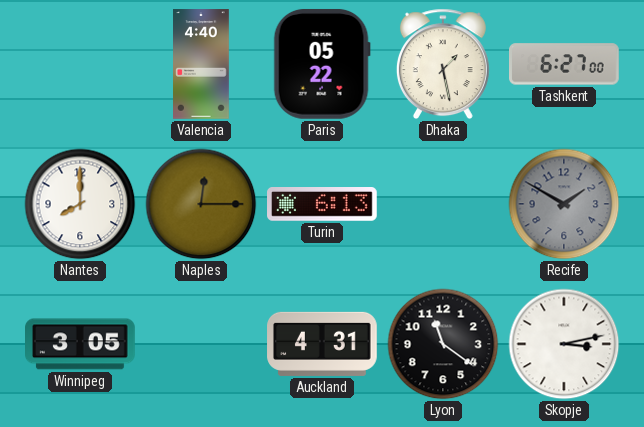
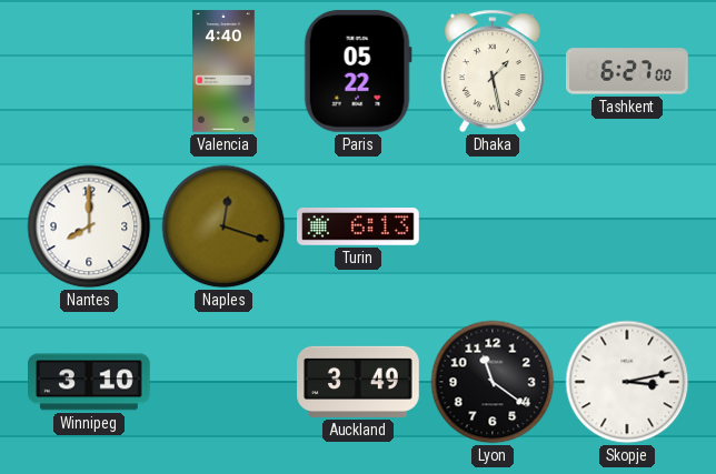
Naples: 12:15 -> 12:18 (223, 226)
Recife: 1:50 -> none (564, 204)
Winnipeg: 3:05 -> 3:10 (90, 382)
Auckland: 4:31 -> 3:49 (358, 382)
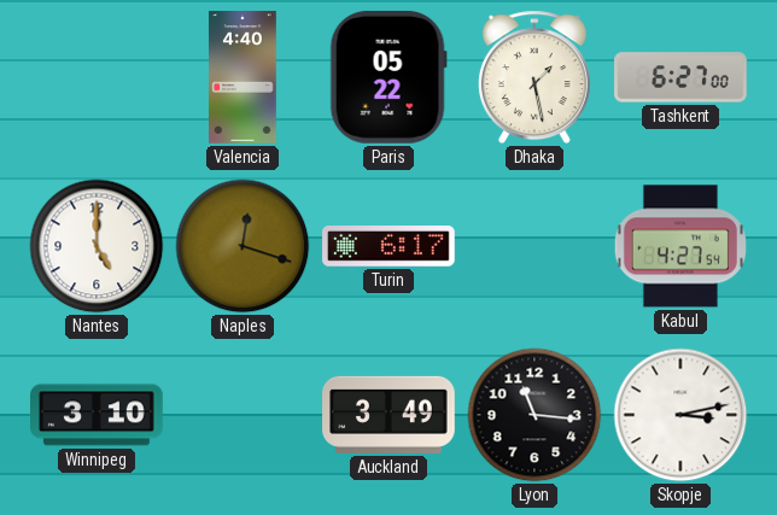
Nantes: 8:00 -> 5:00 (97, 246)
Turin: 6:13 -> 6:17 (390, 247)
Kabul: none -> 4:27 (680, 246)
Lyon: 11:21 -> 11:16 (534, 415)
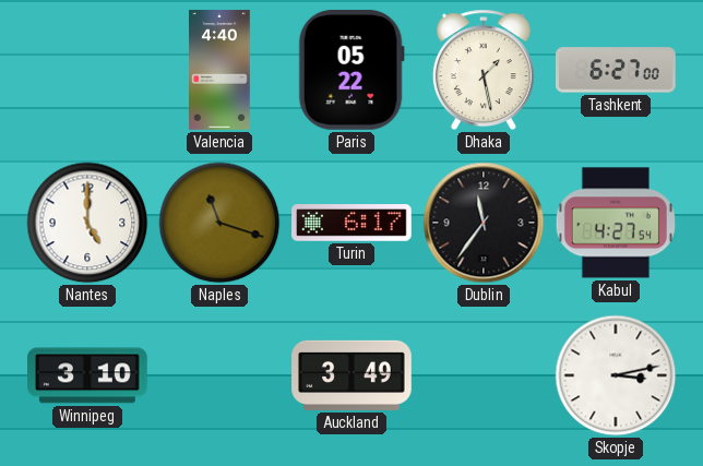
Naples: 12:18 -> 11:18 (219, 223)
Dublin: none -> 11:36 (484, 223)
Lyon: 11:16 -> none (534, 415)
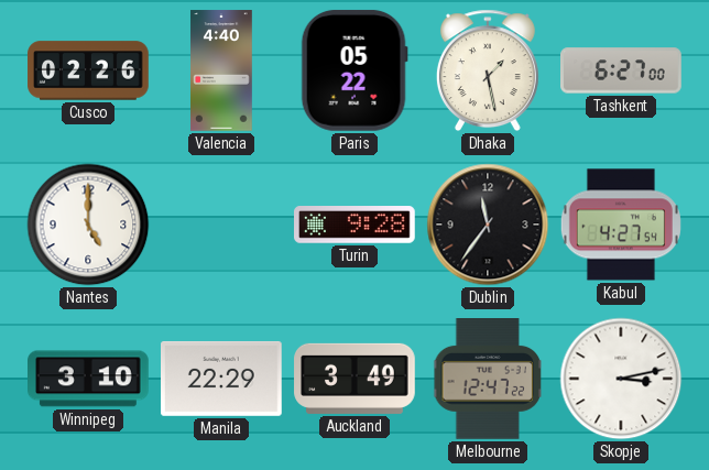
Cusco: none -> 02:26 (88, 70)
Naples: 11:18 -> none (219, 223)
Turin: 6:17 -> 9:28 (356, 226)
Manila: none -> 22:29 (222, 379)
Melbourne: none -> 12:47 (488, 380)
